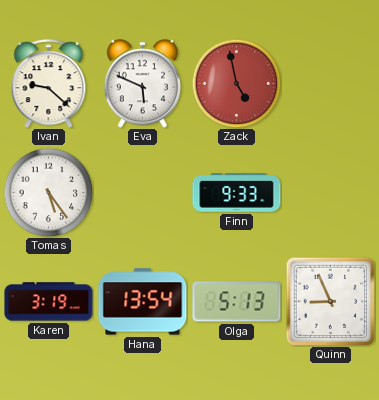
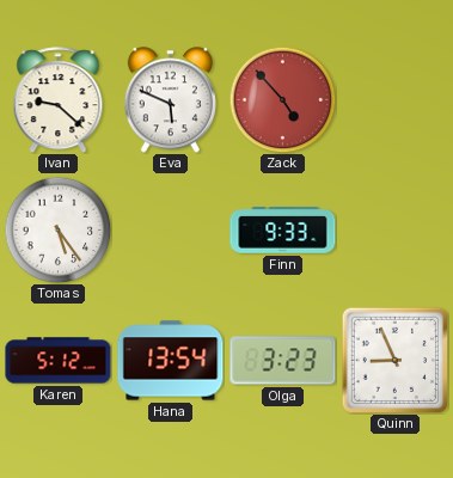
Zack: 4:58 -> 4:53 (282, 99)
Karen: 3:19 -> 5:12 (59, 361)
Olga: 5:13 -> 3:23 (283, 361)
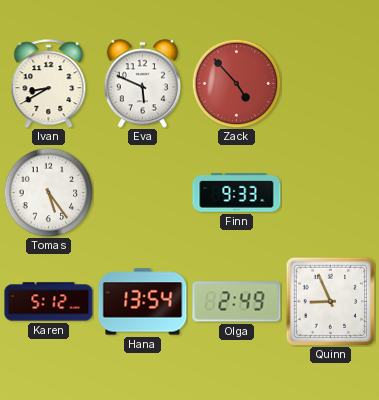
Ivan: 9:22 -> 8:40 (49, 84)
Olga: 3:23 -> 2:49 (237, 302)
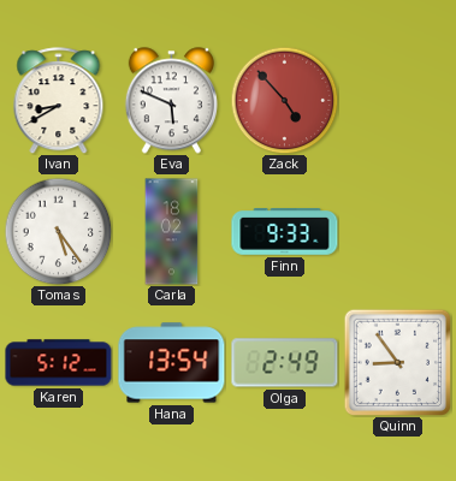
Carla: none -> 18:02 (172, 232)
Quinn: 8:56 -> 8:54 (397, 362)
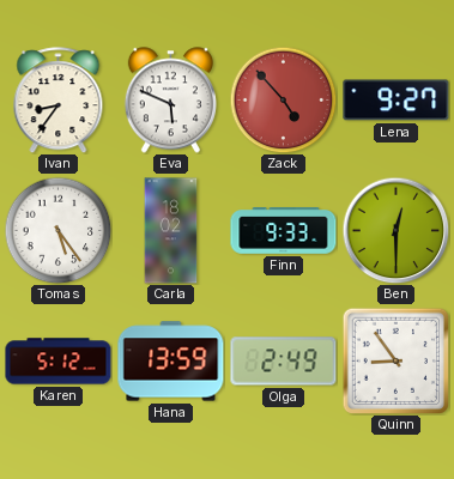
Ivan: 8:40 -> 8:36 (59, 101)
Lena: none -> 9:27 (397, 101)
Ben: none -> 12:30 (395, 230)
Hana: 13:54 -> 13:59 (171, 362)
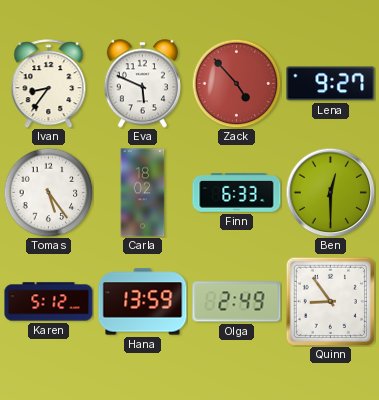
Finn: 9:33 -> 6:33 (237, 193)
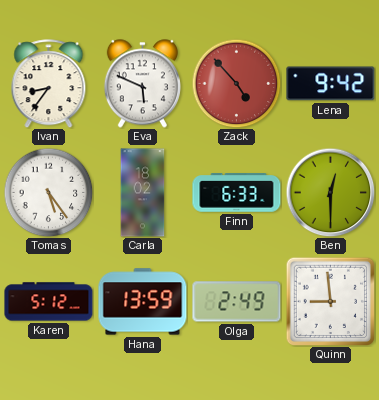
Lena: 9:27 -> 9:42 (331, 84)
Quinn: 8:54 -> 8:59 (330, 301)
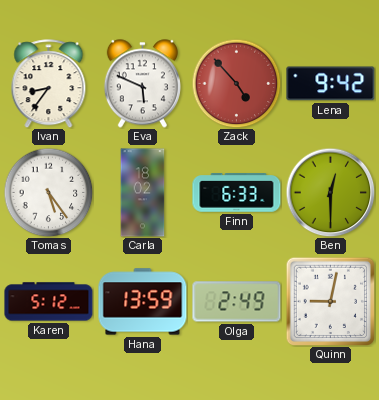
Quinn: 8:59 -> 9:02 (330, 301)
